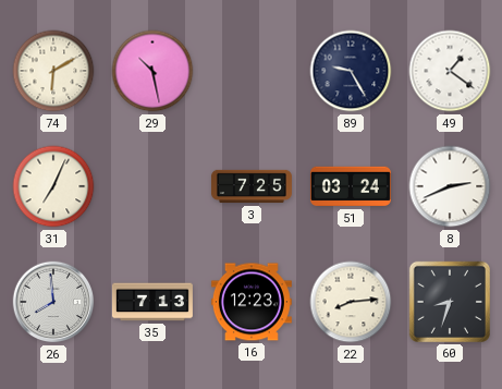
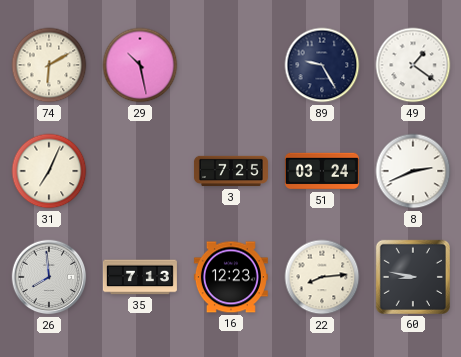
60: 8:33 -> 8:47 (413, 277)
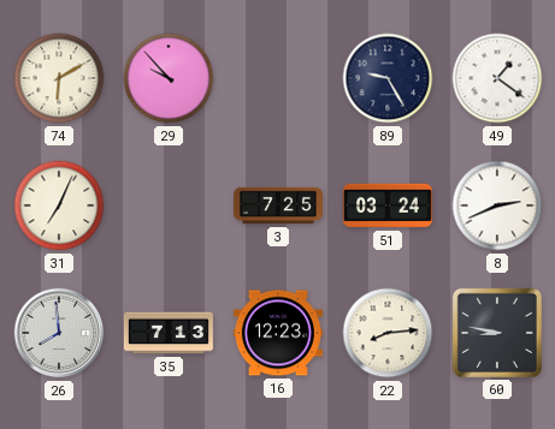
29: 10:28 -> 9:53 (169, 78)
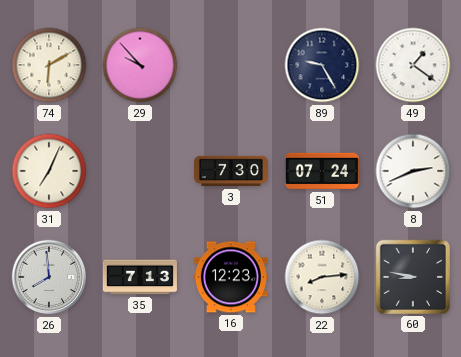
3: 7:25 -> 7:30 (231, 171)
51: 03:24 -> 07:24 (322, 171)
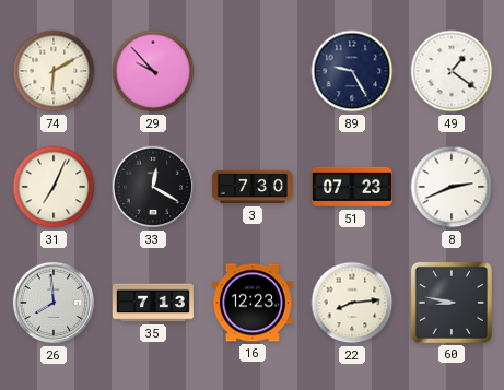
33: none -> 12:20 (153, 187)
51: 07:24 -> 07:23 (352, 187)
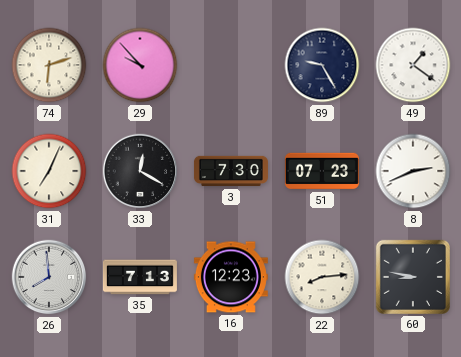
74: 6:10 -> 6:12 (49, 65)
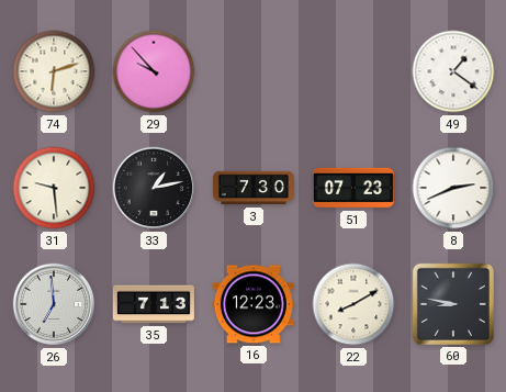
89: 9:25 -> none (322, 65)
31: 7:04 -> 9:29 (54, 188)
33: 12:20 -> 1:13 (154, 188)
26: 7:59 -> 6:59 (54, 304)
22: 8:14 -> 8:10 (353, 304)
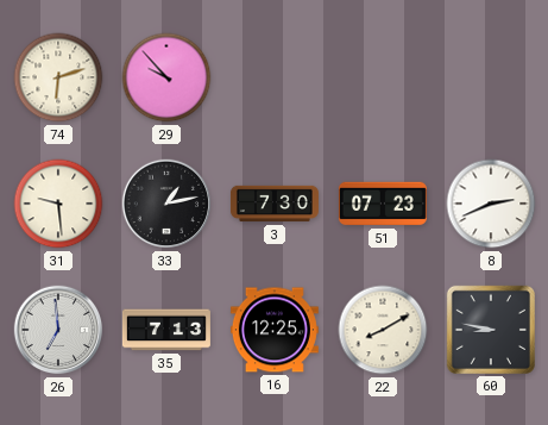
49: 1:21 -> none (453, 71)
16: 12:23 -> 12:25 (275, 330)
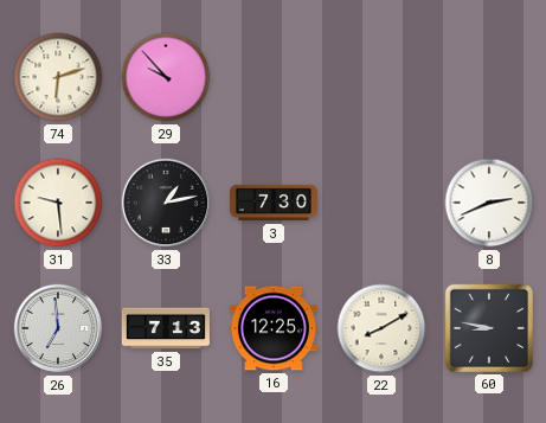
51: 07:23 -> none (383, 204)
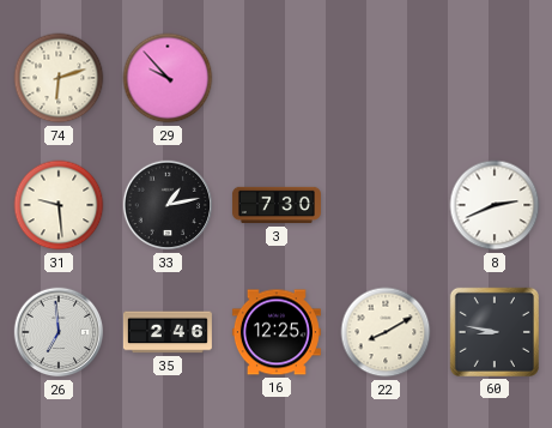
35: 7:13 -> 2:46 (168, 332)
